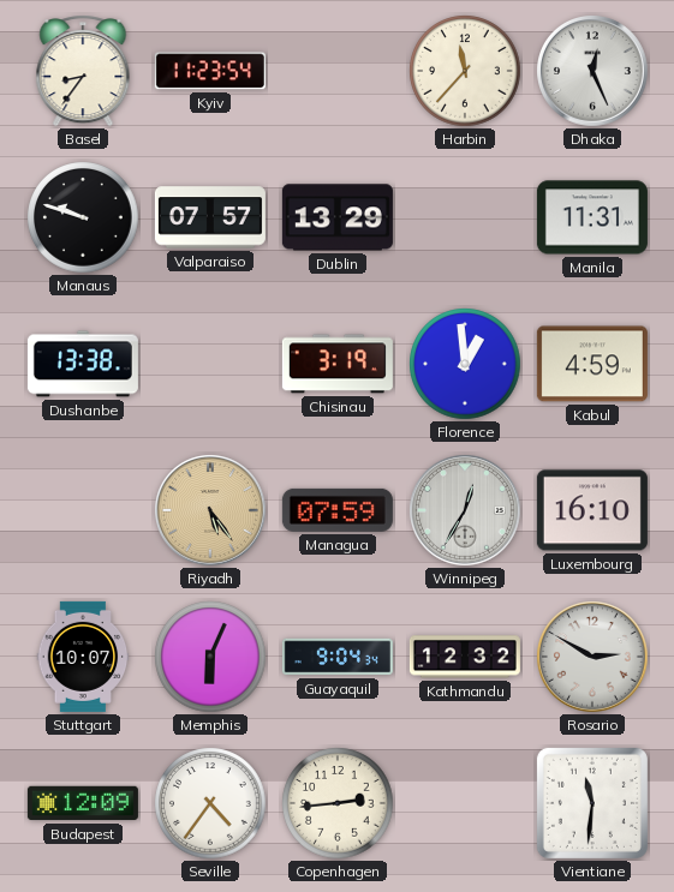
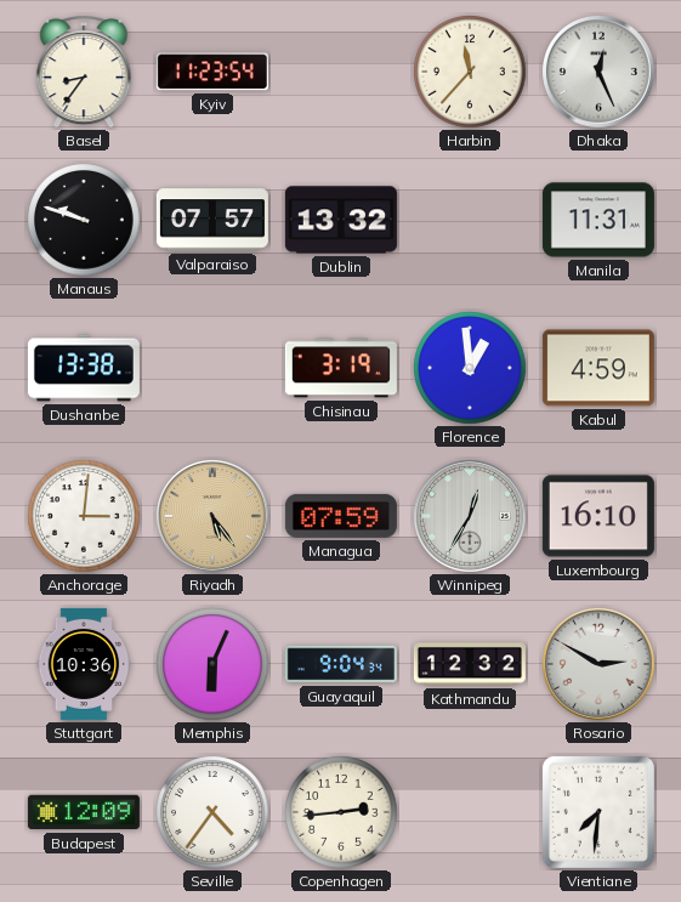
Dublin: 13:29 -> 13:32 (341, 220)
Anchorage: none -> 3:01 (84, 516)
Stuttgart: 10:07 -> 10:36 (84, 664)
Vientiane: 11:31 -> 7:31 (598, 812)
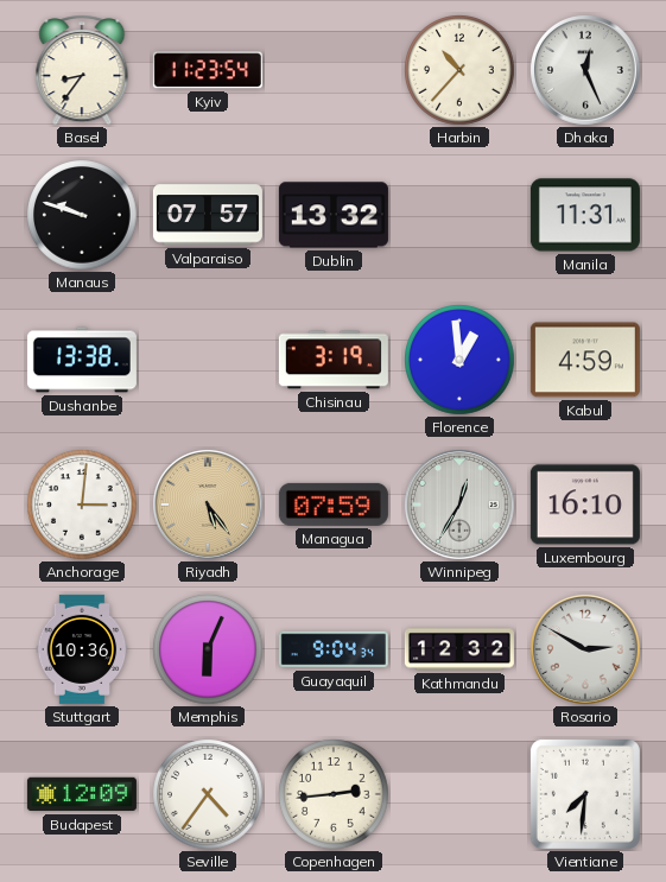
Harbin: 11:37 -> 10:37 (459, 70)
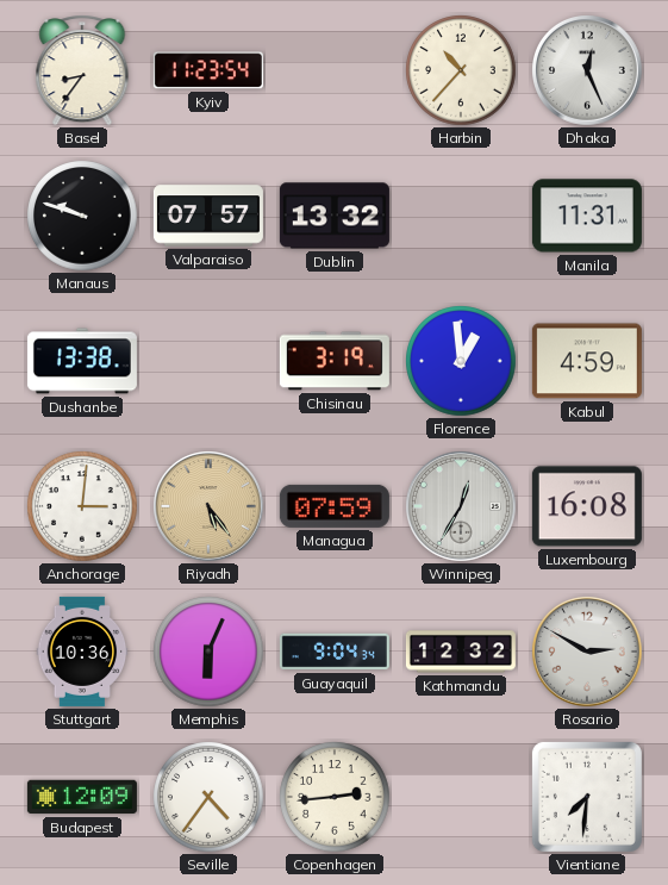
Luxembourg: 16:10 -> 16:08 (587, 506)
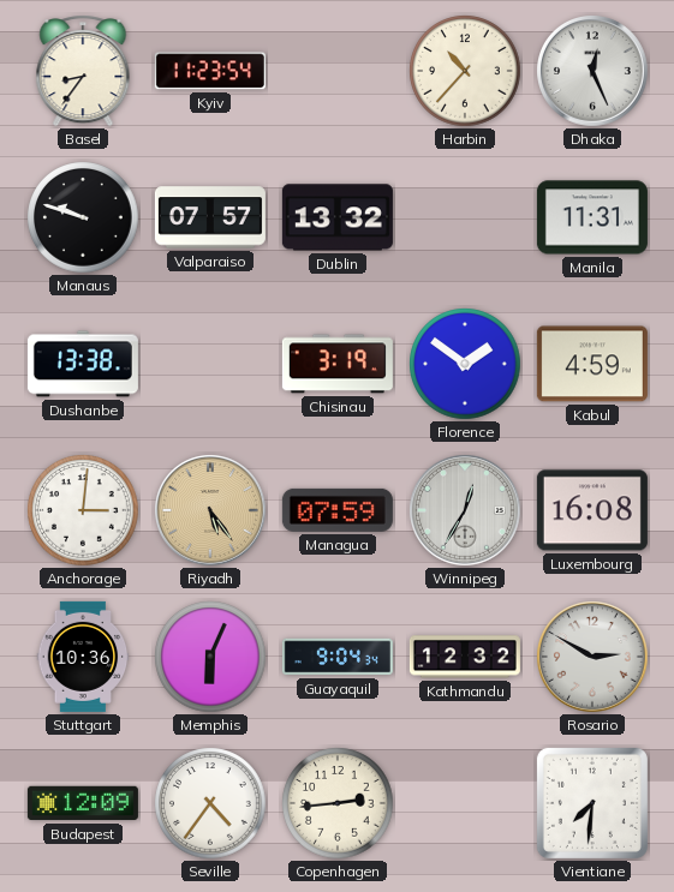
Florence: 12:59 -> 1:51 (465, 364)
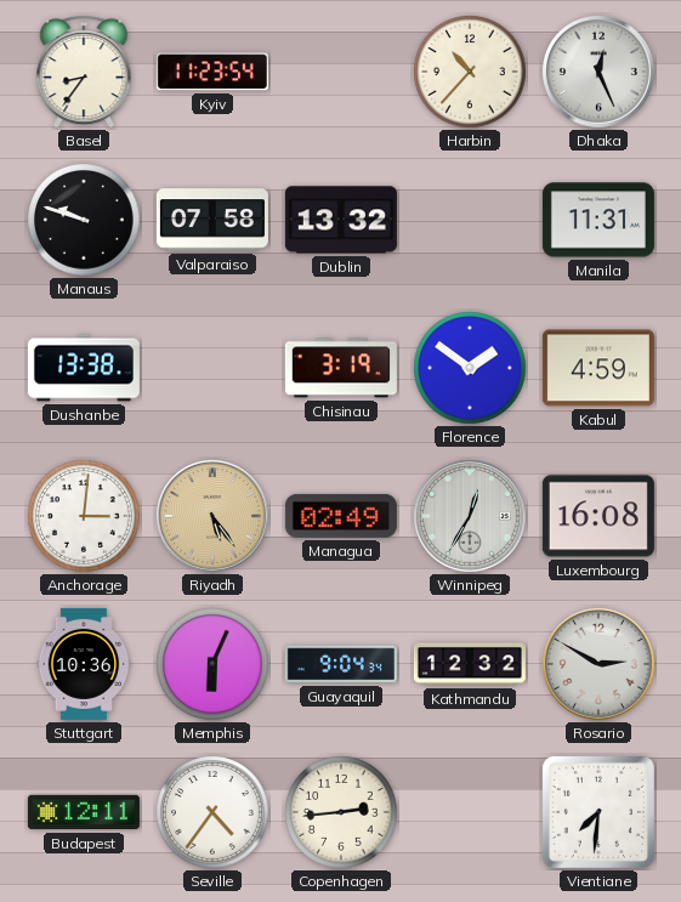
Valparaiso: 07:57 -> 07:58 (212, 220)
Managua: 07:59 -> 02:49 (341, 516)
Budapest: 12:09 -> 12:11 (84, 812)
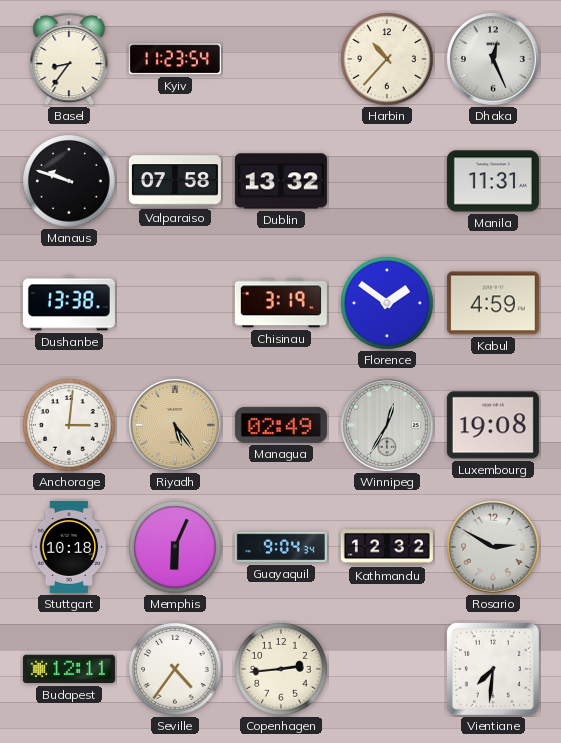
Luxembourg: 16:08 -> 19:08 (493, 425)
Stuttgart: 10:36 -> 10:18 (69, 547)
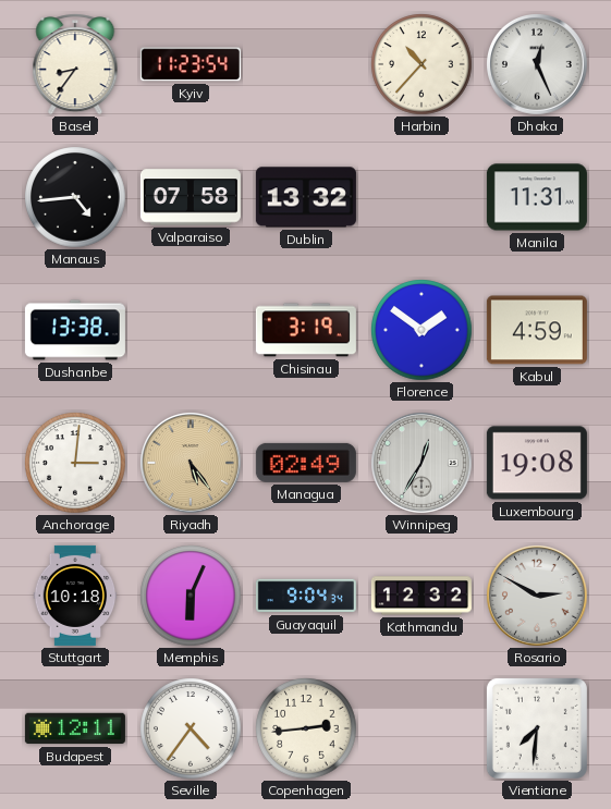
Manaus: 9:48 -> 4:44 (75, 197)
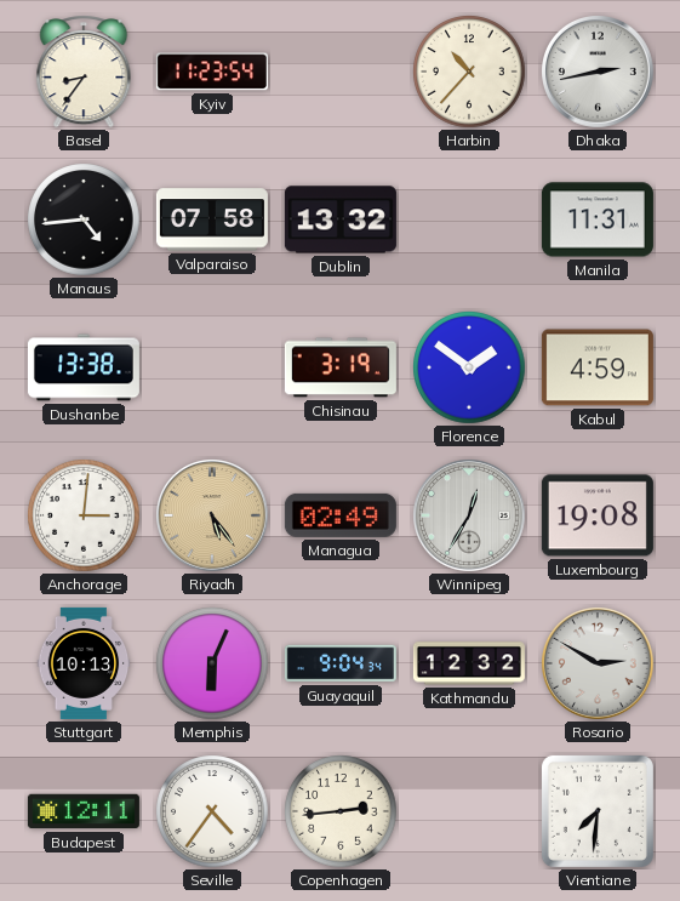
Dhaka: 12:26 -> 2:43 (599, 73)
Stuttgart: 10:18 -> 10:13 (84, 663)
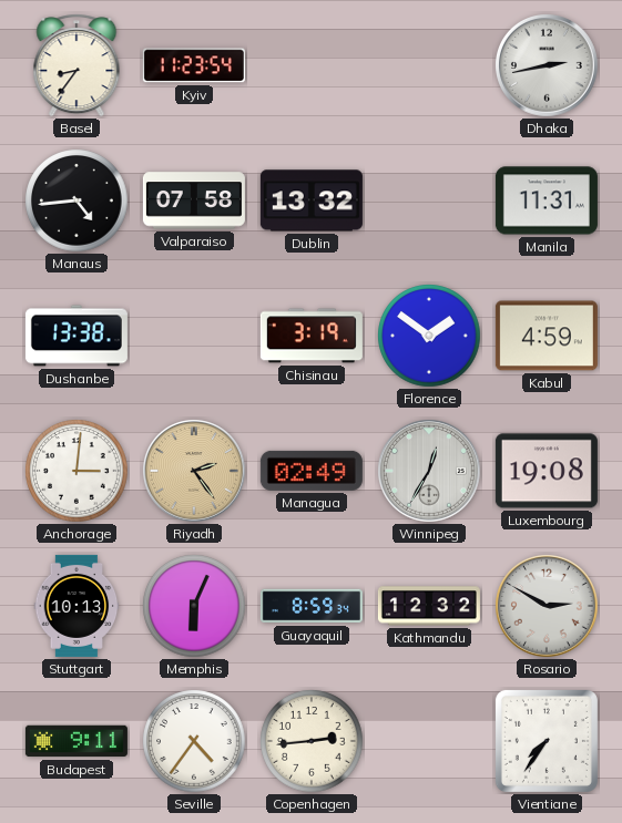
Harbin: 10:37 -> none (469, 72)
Riyadh: 5:24 -> 2:24 (195, 472)
Guayaquil: 9:04 -> 8:59 (312, 606)
Budapest: 12:11 -> 9:11 (77, 741)
Vientiane: 7:31 -> 7:36 (547, 741)
